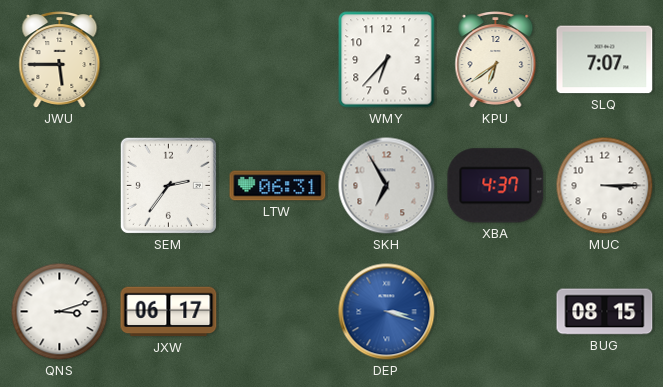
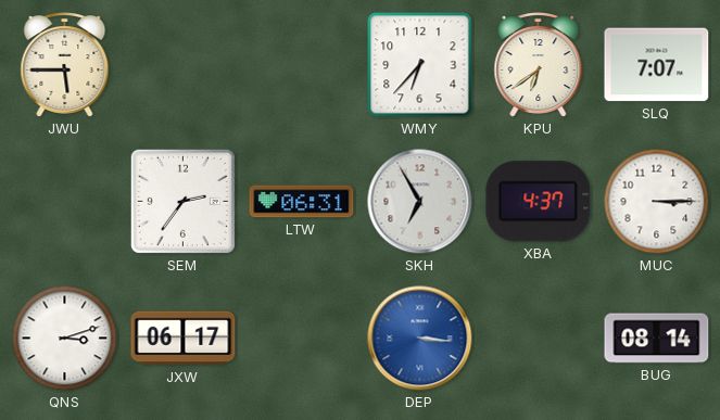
DEP: 3:18 -> 3:16 (420, 339)
BUG: 08:15 -> 08:14 (657, 339)
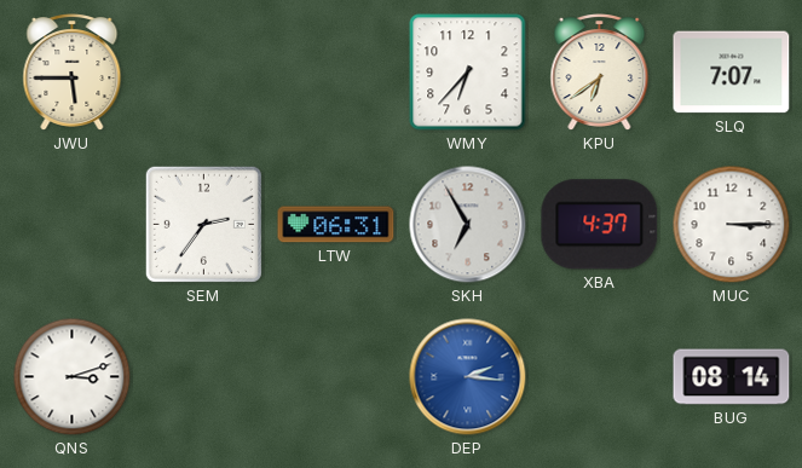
JXW: 06:17 -> none (184, 339)
DEP: 3:16 -> 2:16 (468, 377)
